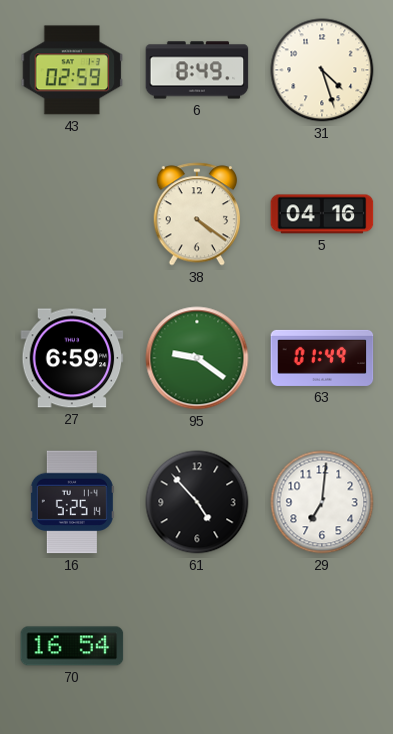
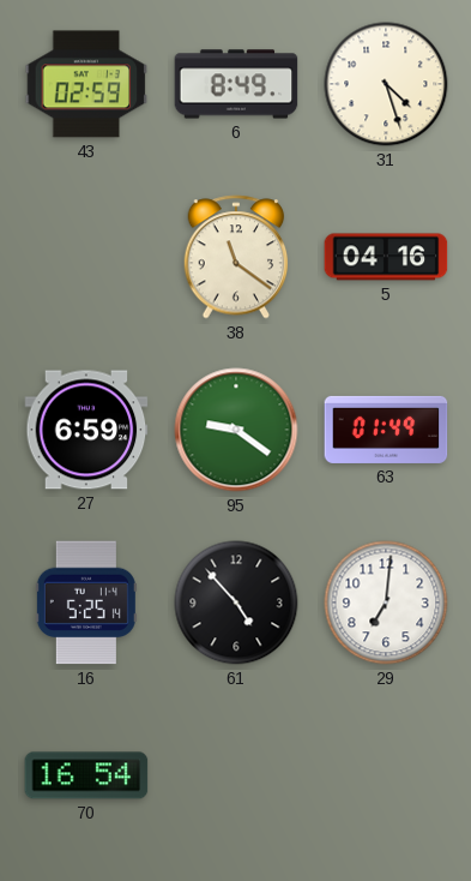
38: 4:21 -> 11:21 (236, 257)
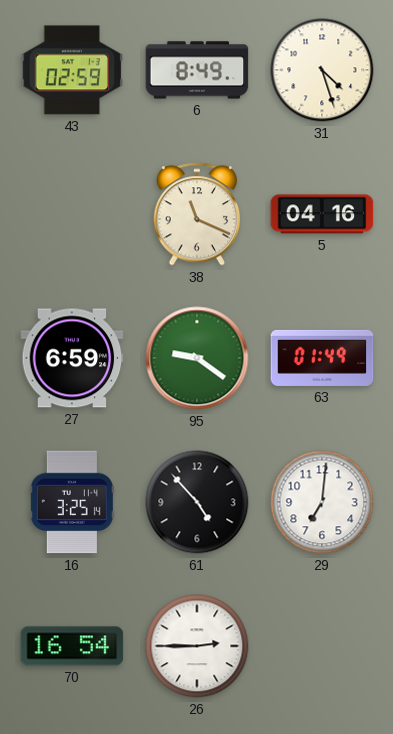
38: 11:21 -> 11:19 (197, 214)
16: 5:25 -> 3:25 (72, 502)
26: none -> 2:45 (197, 646)
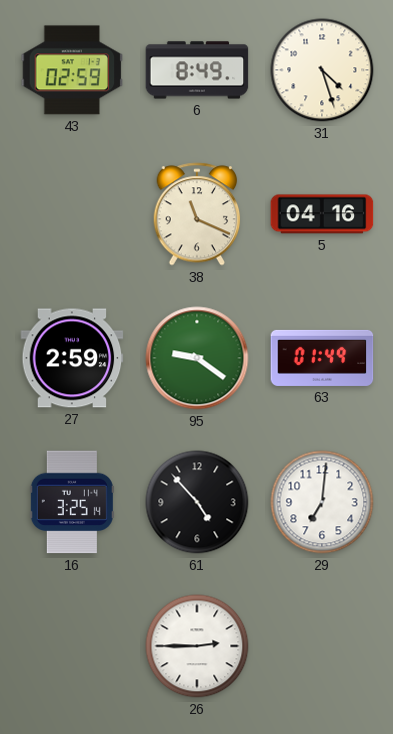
27: 6:59 -> 2:59 (72, 358)
70: 16:54 -> none (72, 646)
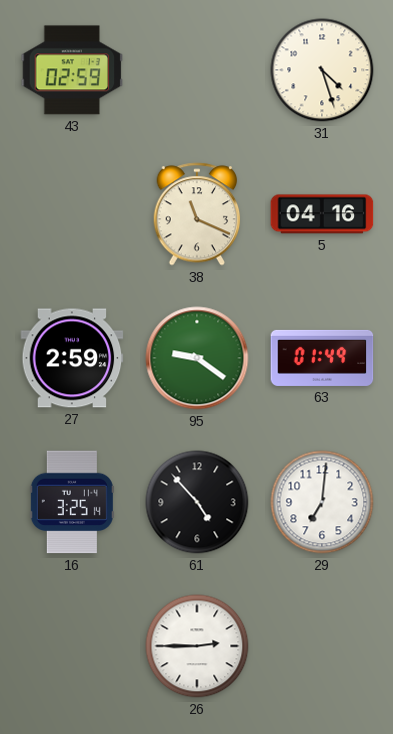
6: 8:49 -> none (197, 70)
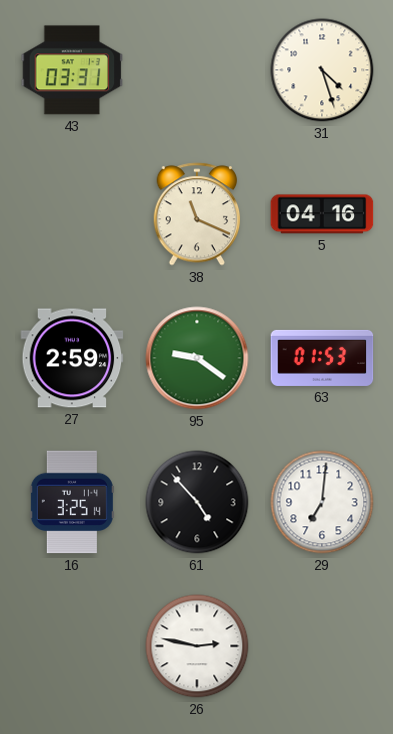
43: 02:59 -> 03:31 (72, 70)
63: 01:49 -> 01:53 (322, 358)
26: 2:45 -> 2:47 (197, 646)
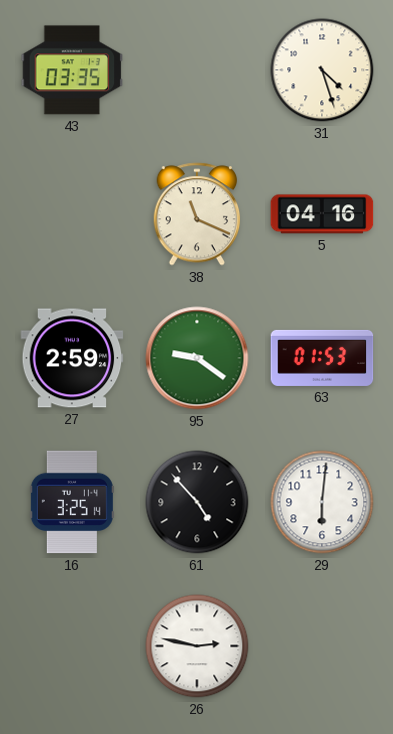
43: 03:31 -> 03:35 (72, 70)
29: 7:01 -> 6:01 (322, 502)
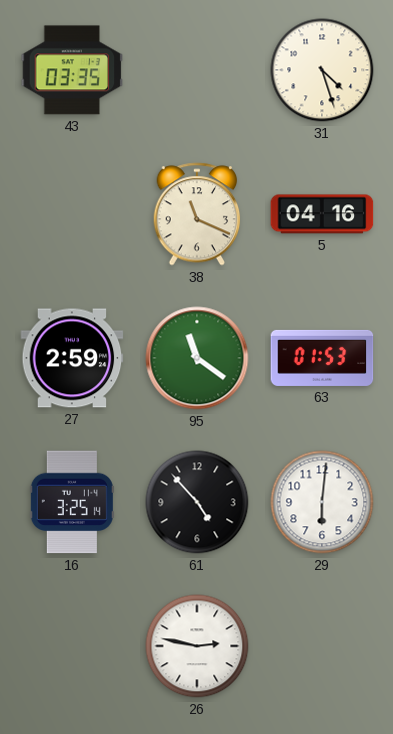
95: 9:21 -> 11:21 (197, 358)
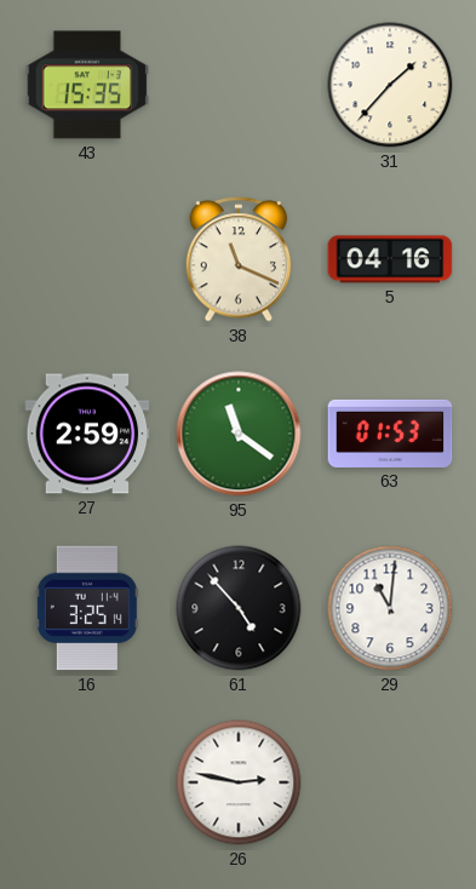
43: 03:35 -> 15:35 (87, 85)
31: 4:27 -> 1:37 (390, 85)
29: 6:01 -> 11:01 (390, 608)
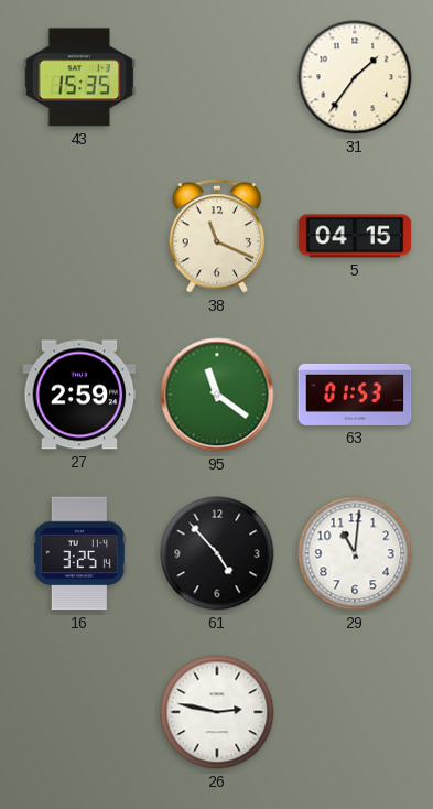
31: 1:37 -> 1:36 (355, 77)
5: 04:16 -> 04:15 (355, 236)
